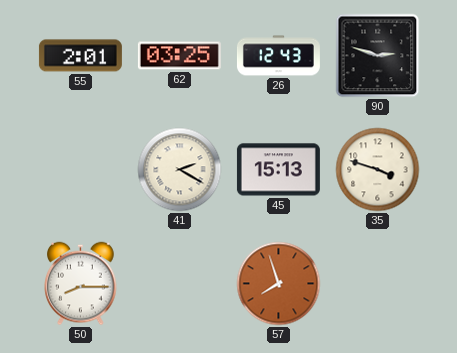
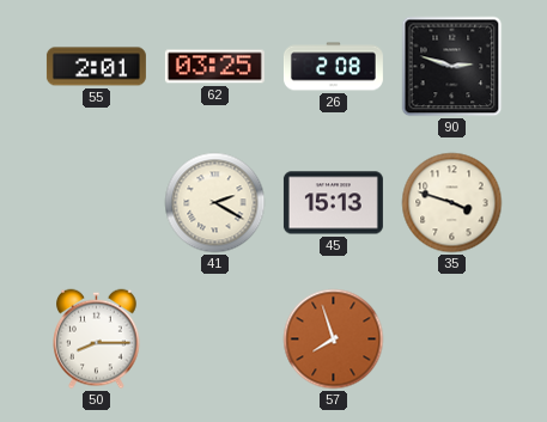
26: 12:43 -> 2:08 (333, 67)
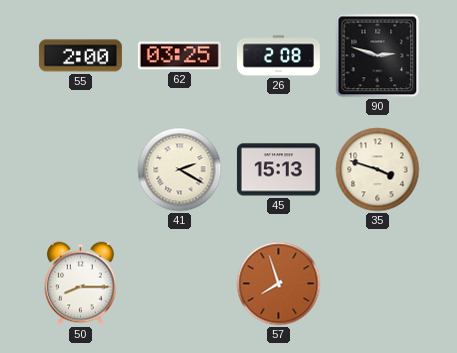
55: 2:01 -> 2:00 (80, 56)
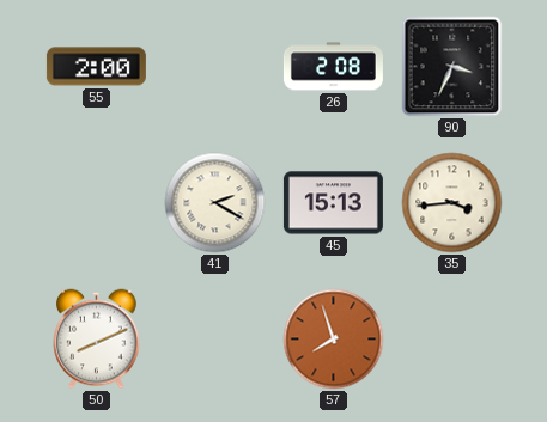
62: 03:25 -> none (179, 56)
90: 2:48 -> 3:34 (452, 67)
35: 3:48 -> 3:44 (452, 203)
50: 8:15 -> 8:11 (97, 340)
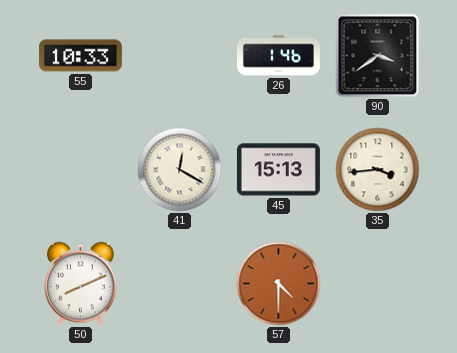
55: 2:00 -> 10:33 (80, 56)
26: 2:08 -> 1:46 (278, 56)
90: 3:34 -> 3:39 (378, 56)
41: 2:20 -> 12:20 (180, 170)
57: 7:57 -> 4:30 (279, 284)
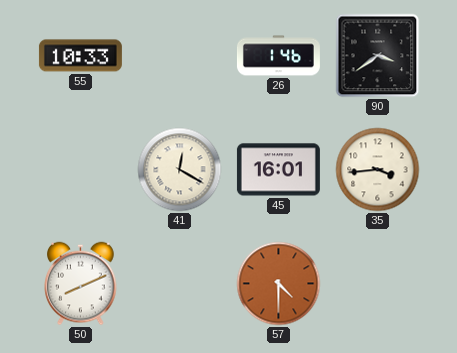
45: 15:13 -> 16:01 (278, 170)
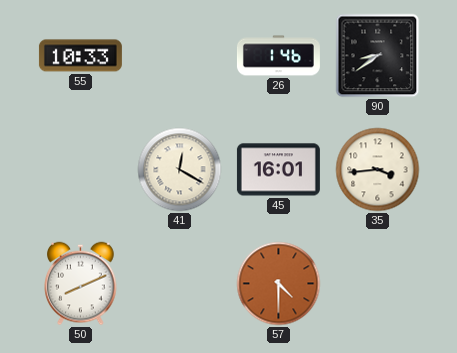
90: 3:39 -> 8:39 (378, 56)
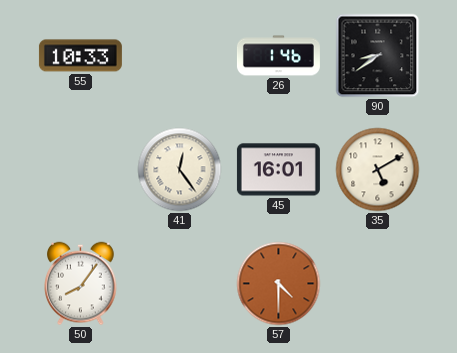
41: 12:20 -> 12:24 (180, 170)
35: 3:44 -> 5:10 (378, 170)
50: 8:11 -> 8:06 (81, 284)
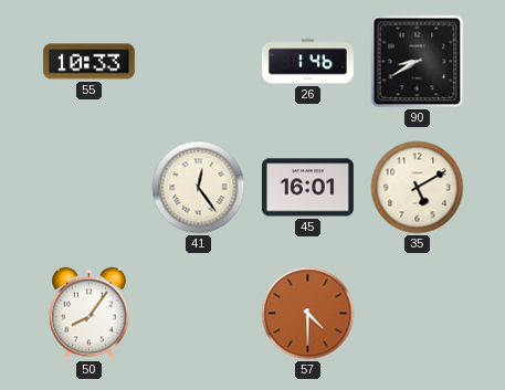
90: 8:39 -> 8:40 (418, 62)
